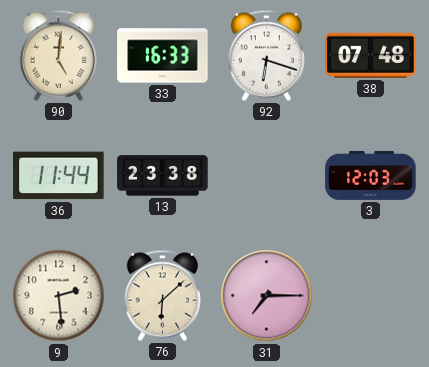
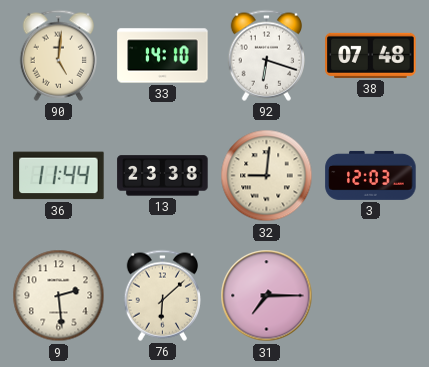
33: 16:33 -> 14:10 (163, 56)
32: none -> 9:01 (267, 176)
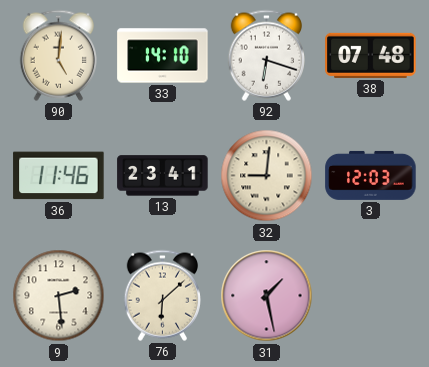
36: 11:44 -> 11:46 (59, 176)
13: 23:38 -> 23:41 (163, 176)
31: 7:15 -> 1:28 (267, 296)
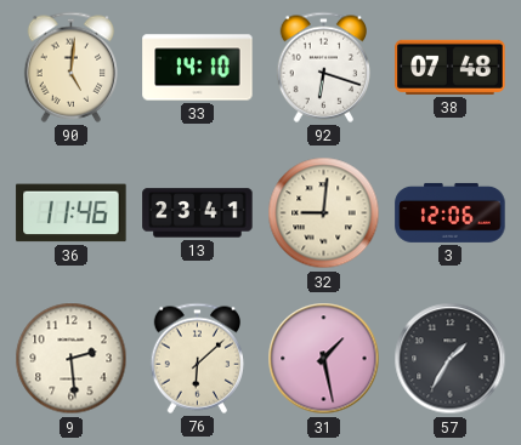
3: 12:03 -> 12:06 (451, 212)
57: none -> 1:35 (451, 359)
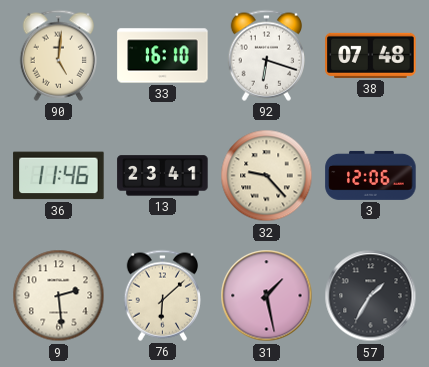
33: 14:10 -> 16:10 (163, 56)
32: 9:01 -> 9:23 (267, 176)
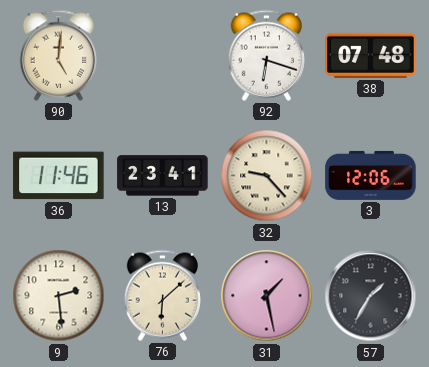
33: 16:10 -> none (163, 56)
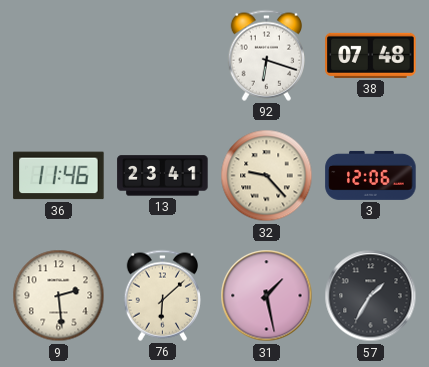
90: 5:01 -> none (58, 55)
